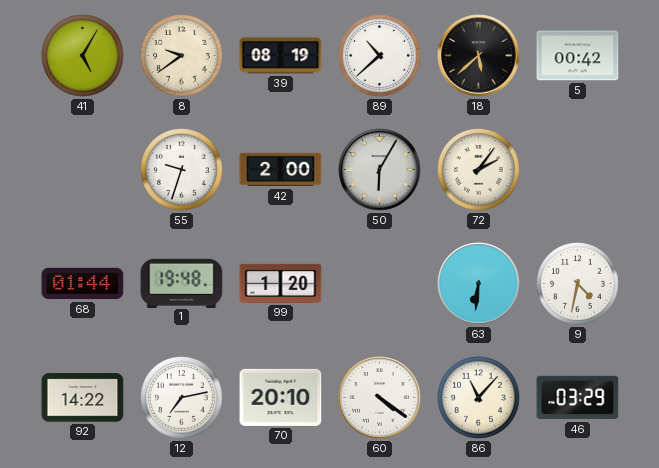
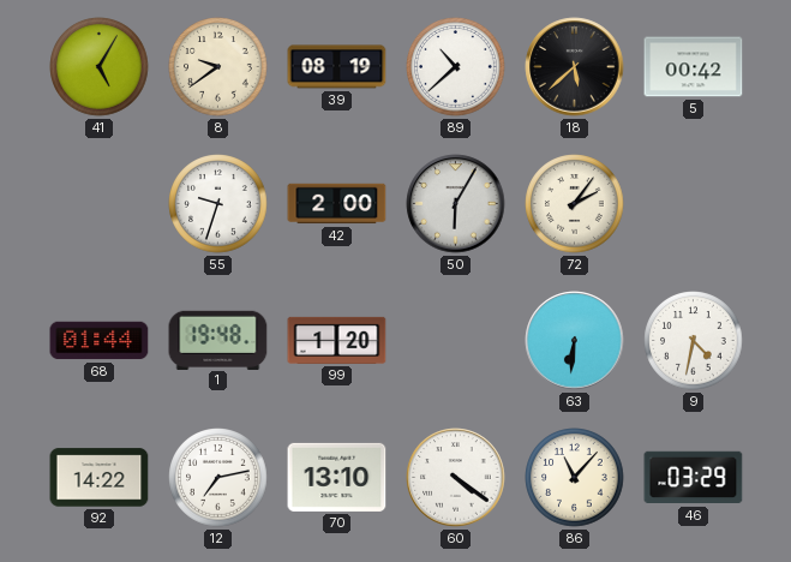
70: 20:10 -> 13:10 (337, 477)
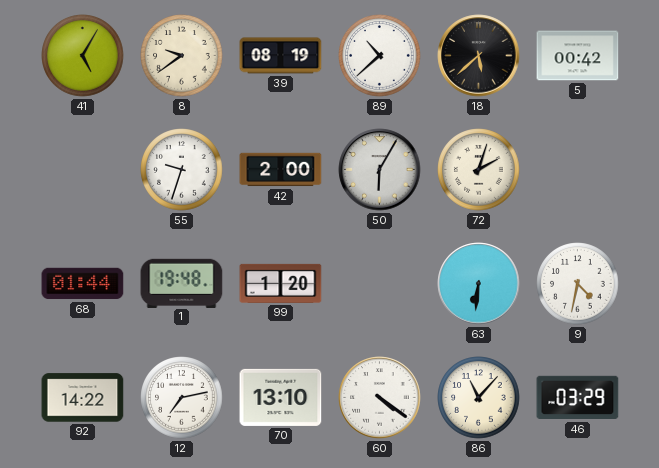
72: 2:06 -> 2:03 (479, 170)
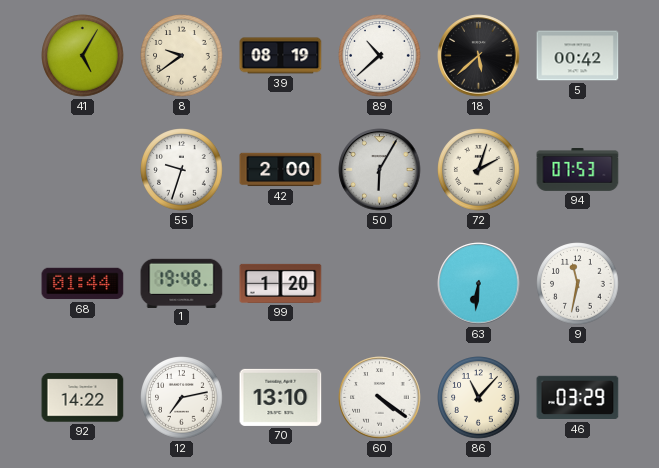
94: none -> 07:53 (578, 170)
9: 4:32 -> 11:32 (578, 284)
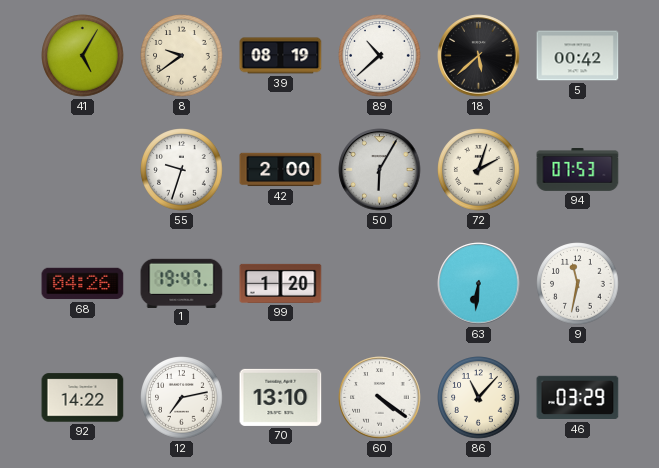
68: 01:44 -> 04:26 (83, 284)
1: 19:48 -> 19:47 (182, 283)
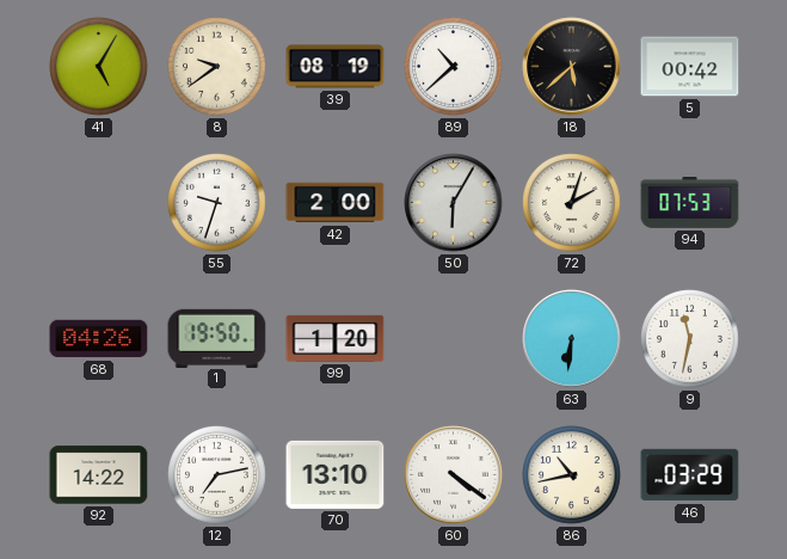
1: 19:47 -> 19:50 (217, 338)
86: 11:07 -> 10:43 (572, 475)
